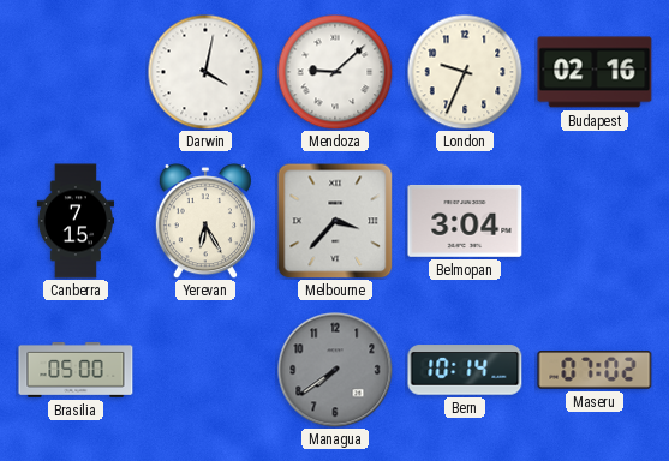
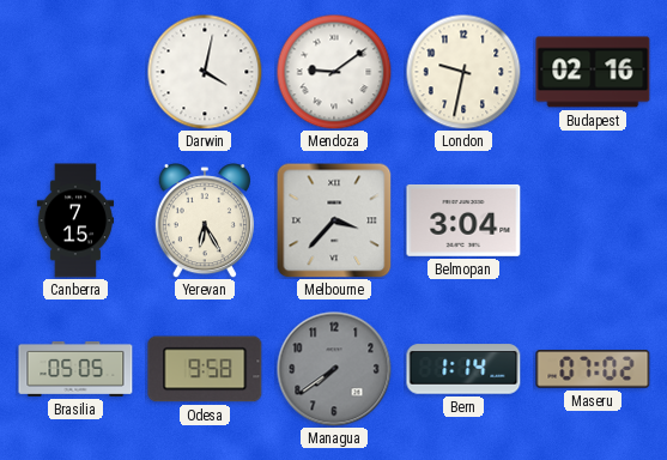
Mendoza: 9:08 -> 9:09 (334, 72)
London: 9:34 -> 9:32 (463, 72)
Brasilia: 05:00 -> 05:05 (75, 369)
Odesa: none -> 9:58 (205, 369)
Bern: 10:14 -> 1:14 (463, 369)
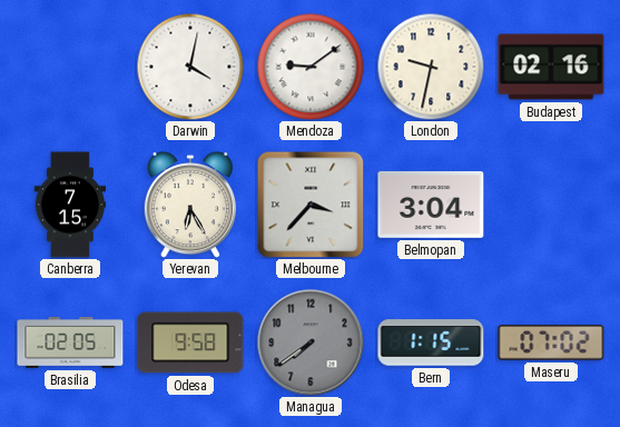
Brasilia: 05:05 -> 02:05 (70, 342)
Bern: 1:14 -> 1:15 (431, 342)
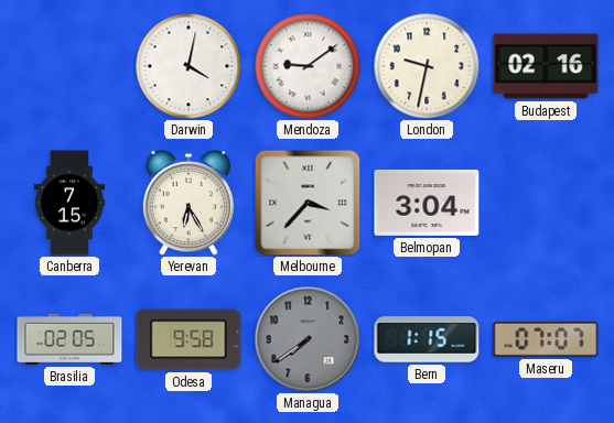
Maseru: 07:02 -> 07:07 (546, 339)
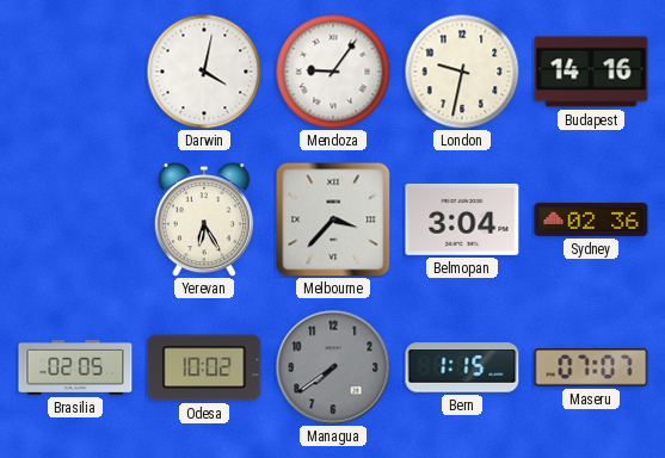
Mendoza: 9:09 -> 9:06 (333, 72)
Budapest: 02:16 -> 14:16 (591, 72)
Canberra: 7:15 -> none (69, 203)
Sydney: none -> 02:36 (591, 219)
Odesa: 9:58 -> 10:02 (204, 367)
